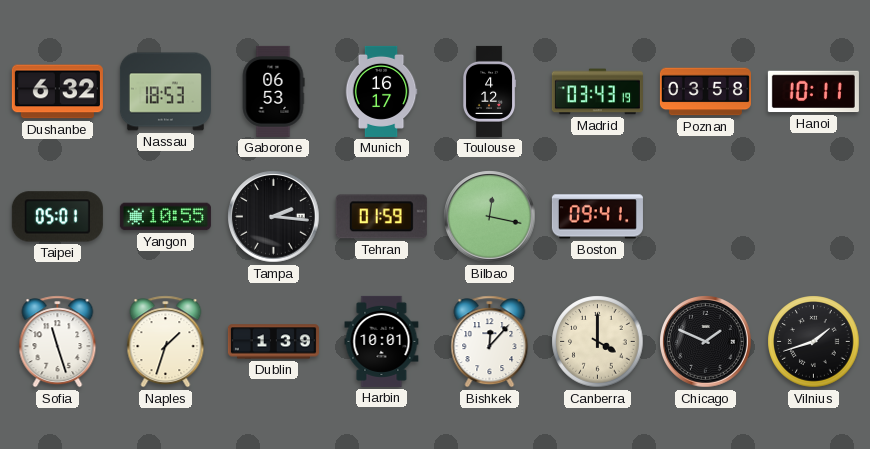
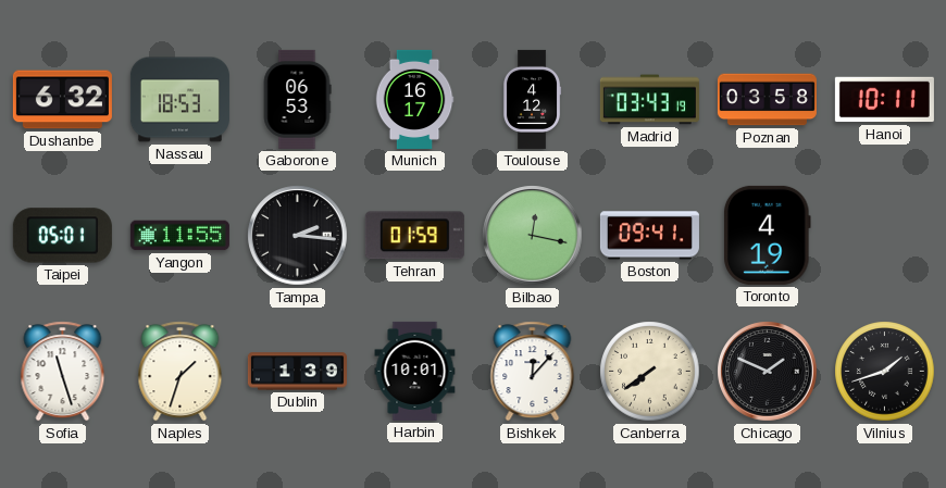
Yangon: 10:55 -> 11:55 (179, 236)
Toronto: none -> 4:19 (767, 235)
Canberra: 4:00 -> 7:39 (650, 372)
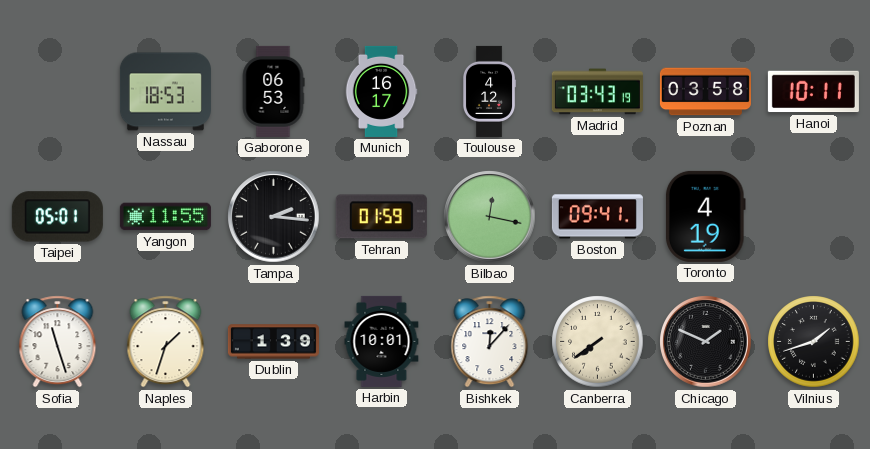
Dushanbe: 6:32 -> none (62, 100)
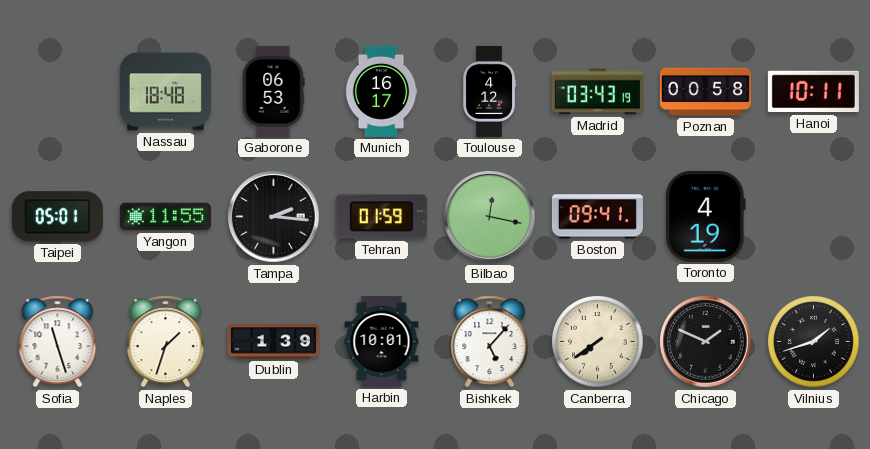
Nassau: 18:53 -> 18:48 (165, 92)
Poznan: 03:58 -> 00:58 (705, 92)
Bishkek: 12:07 -> 5:07 (490, 342)
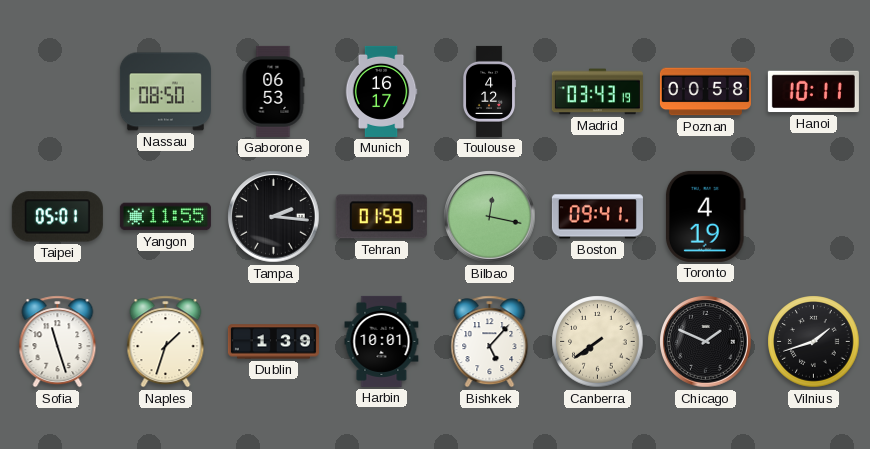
Nassau: 18:48 -> 08:50 (165, 92)
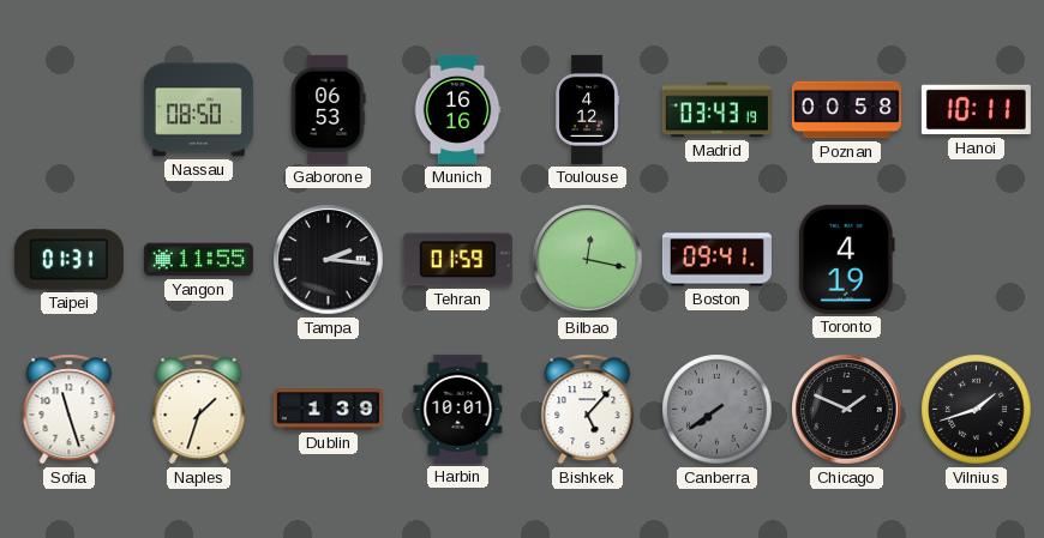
Munich: 16:17 -> 16:16 (457, 109)
Taipei: 05:01 -> 01:31 (68, 260)
Canberra dial: cream -> grey (718, 410)
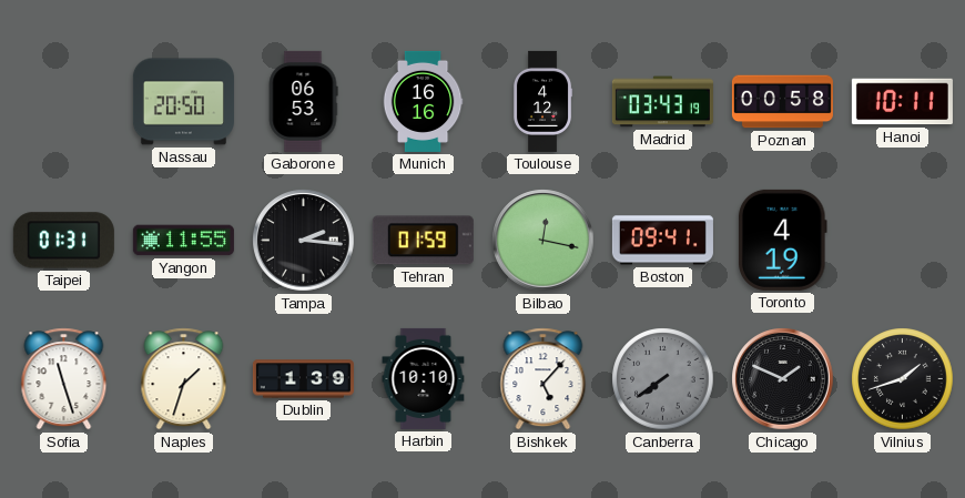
Nassau: 08:50 -> 20:50 (183, 102)
Harbin: 10:01 -> 10:10 (424, 378)
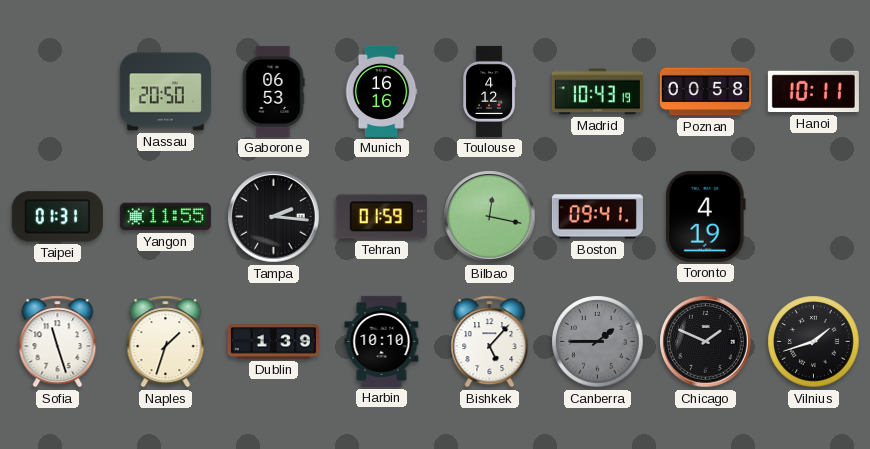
Madrid: 03:43 -> 10:43 (597, 92)
Canberra: 7:39 -> 1:45 (598, 342)
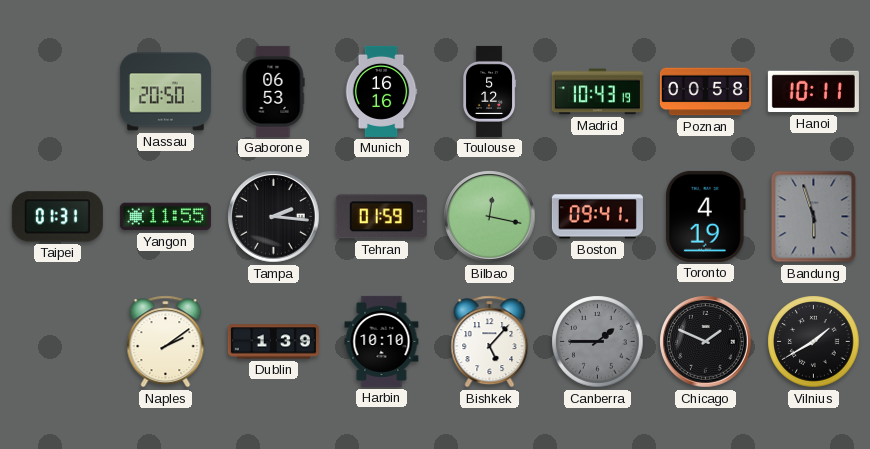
Toulouse: 4:12 -> 5:12 (489, 91)
Bandung: none -> 5:57 (814, 217)
Sofia: 11:27 -> none (58, 342)
Naples: 1:33 -> 2:09 (166, 342)
Vilnius: 1:42 -> 1:40 (814, 342)
